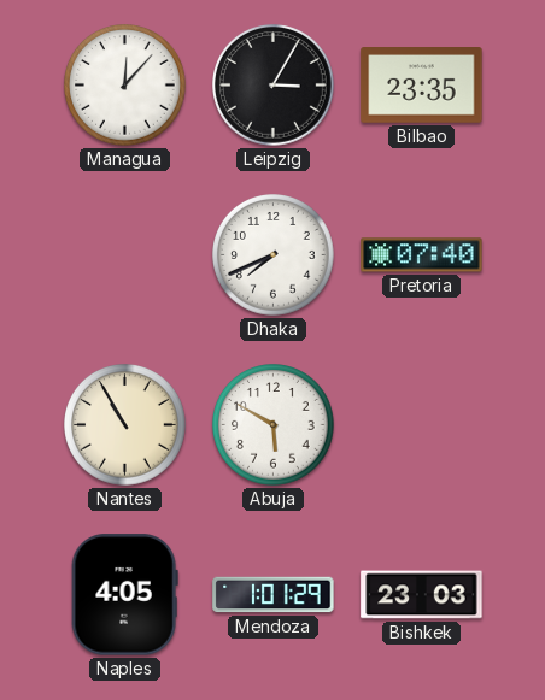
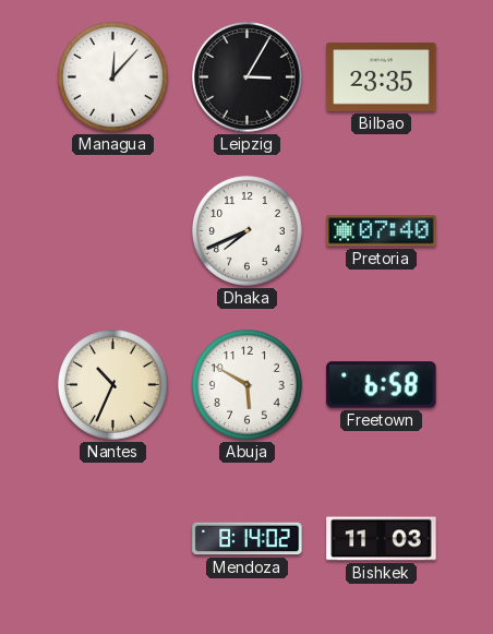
Nantes: 10:55 -> 10:34 (113, 385)
Freetown: none -> 6:58 (382, 385)
Naples: 4:05 -> none (124, 595)
Mendoza: 1:01 -> 8:14 (248, 539)
Bishkek: 23:03 -> 11:03 (382, 539)
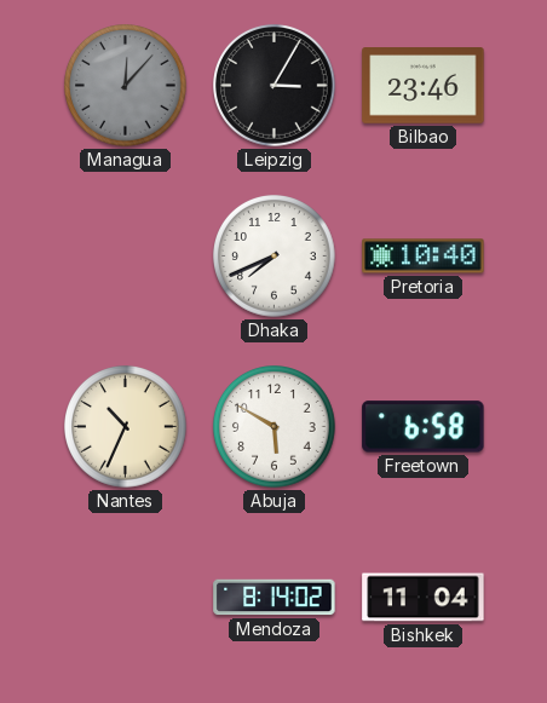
Managua dial: white -> grey (126, 86)
Bilbao: 23:35 -> 23:46 (424, 86)
Pretoria: 07:40 -> 10:40 (424, 257)
Bishkek: 11:03 -> 11:04 (424, 598)
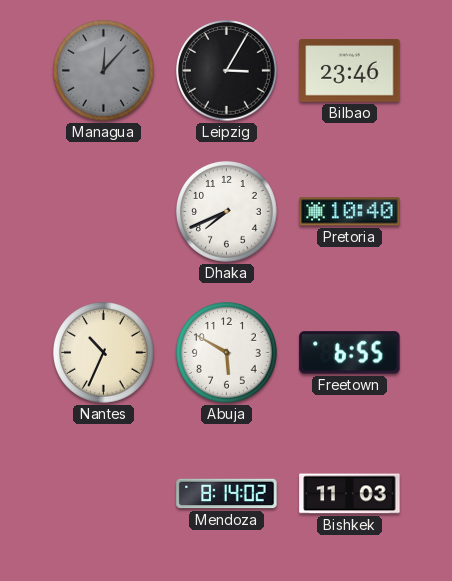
Freetown: 6:58 -> 6:55 (350, 353)
Bishkek: 11:04 -> 11:03 (350, 494)
